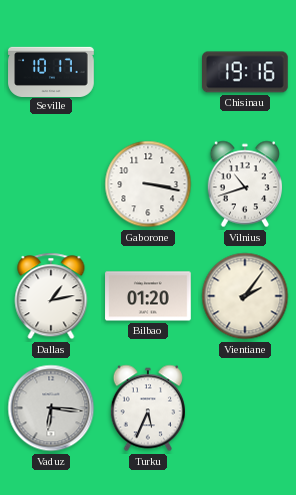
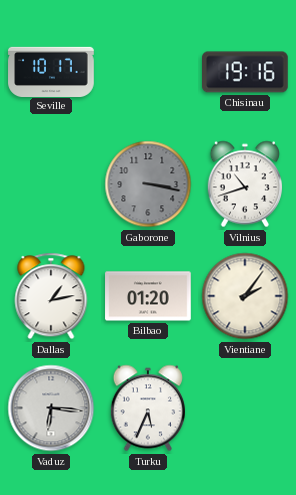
Gaborone dial: white -> grey (148, 184)
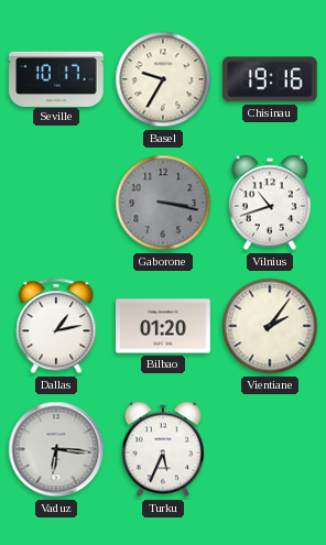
Basel: none -> 9:35 (163, 79)
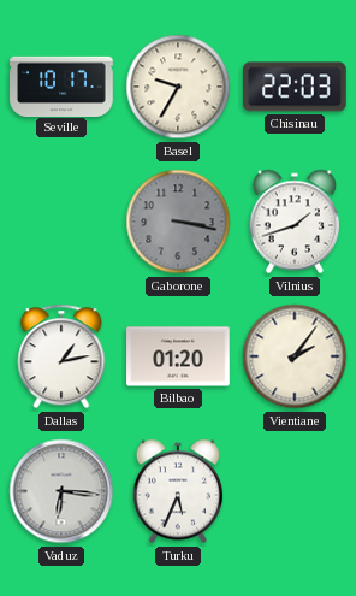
Chisinau: 19:16 -> 22:03 (296, 87)
Vilnius: 10:42 -> 1:42 (293, 222)
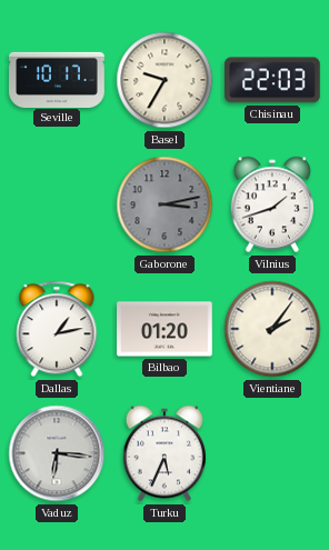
Gaborone: 3:17 -> 3:13 (164, 204)
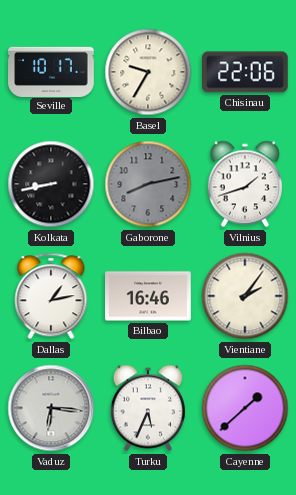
Chisinau: 22:03 -> 22:06 (246, 72)
Kolkata: none -> 8:43 (51, 184)
Gaborone: 3:13 -> 8:13 (148, 184)
Bilbao: 01:20 -> 16:46 (148, 296)
Cayenne: none -> 1:38 (245, 408)
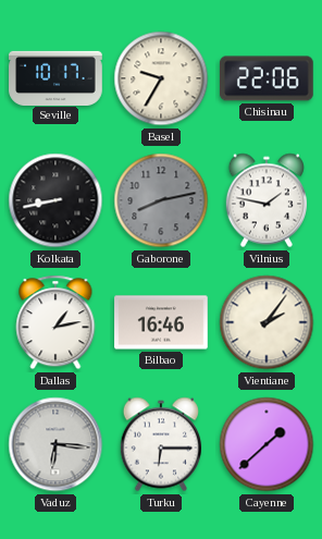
Vilnius: 1:42 -> 1:47 (265, 200)
Turku: 5:34 -> 6:15 (160, 444)
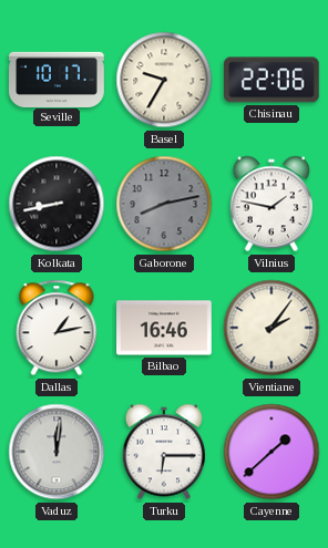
Vaduz: 6:16 -> 12:01 (57, 452)
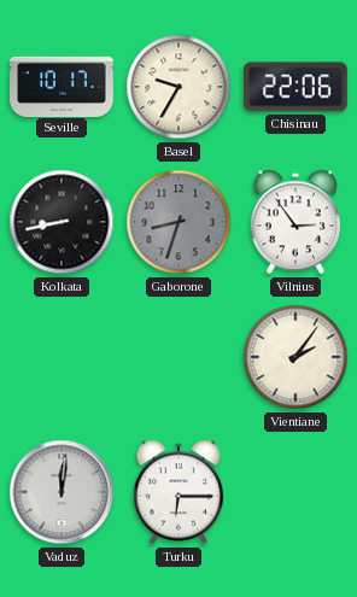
Gaborone: 8:13 -> 8:33 (178, 222)
Vilnius: 1:47 -> 2:54 (294, 222)
Dallas: 1:13 -> none (57, 328)
Bilbao: 16:46 -> none (164, 328)
Cayenne: 1:38 -> none (271, 452)
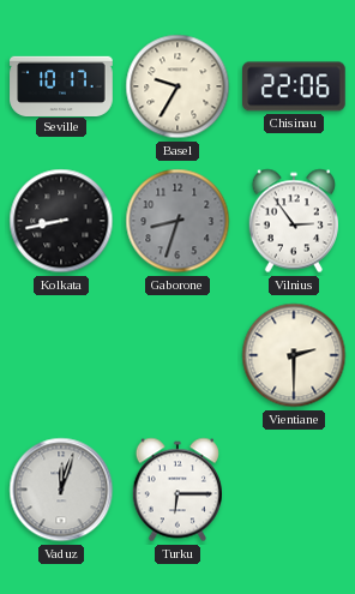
Vientiane: 2:06 -> 2:30 (294, 355)
Vaduz: 12:01 -> 12:03 (61, 490)
